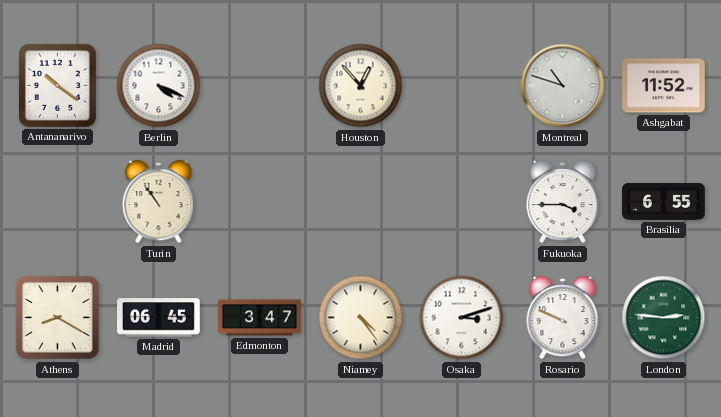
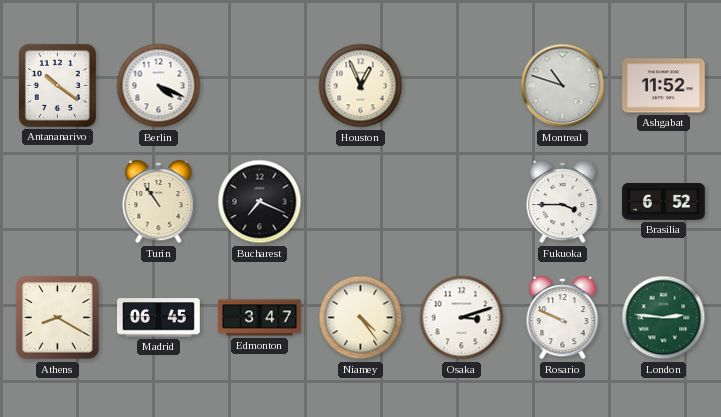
Houston: 12:53 -> 12:56 (361, 86)
Bucharest: none -> 7:19 (260, 202)
Brasilia: 6:55 -> 6:52 (664, 202)
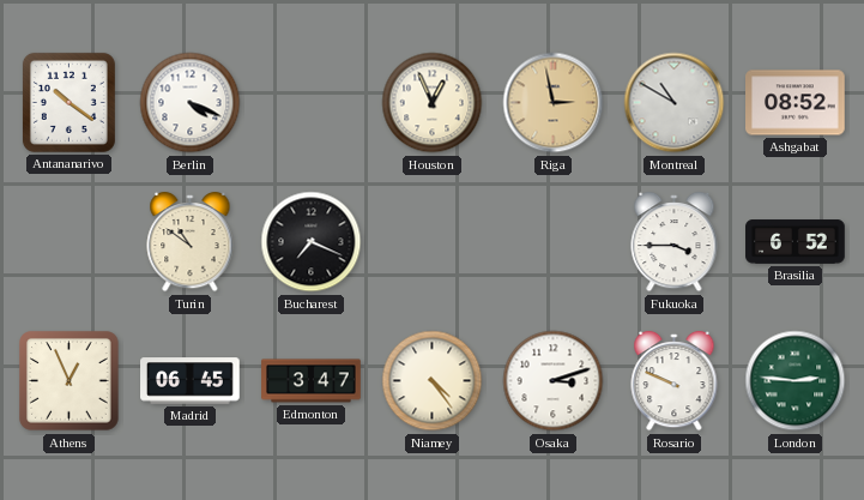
Riga: none -> 2:58 (554, 103)
Montreal: 10:48 -> 10:50 (675, 103)
Ashgabat: 11:52 -> 08:52 (796, 103)
Turin: 10:54 -> 10:51 (191, 242)
Athens: 8:20 -> 12:56 (70, 381)
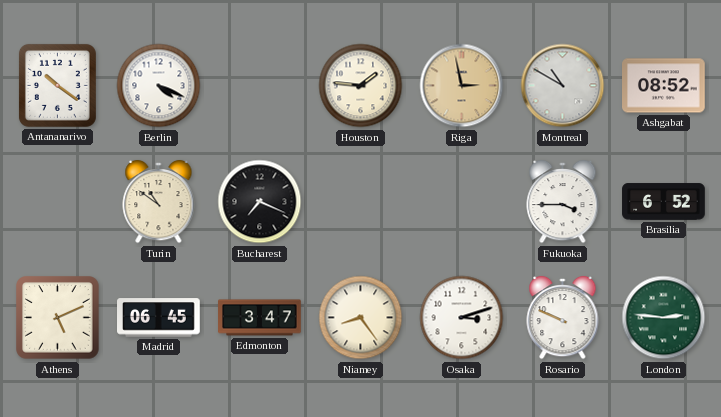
Houston: 12:56 -> 1:46 (361, 86)
Athens: 12:56 -> 5:11 (58, 318)
Niamey: 4:24 -> 8:24 (361, 318)
